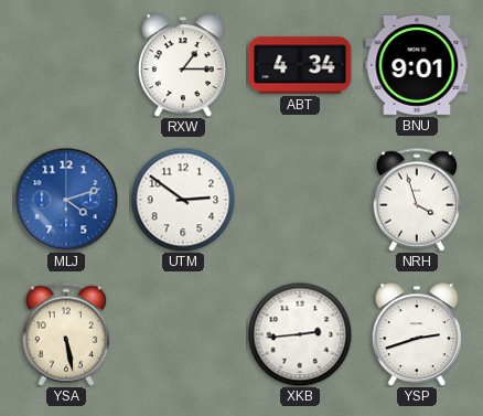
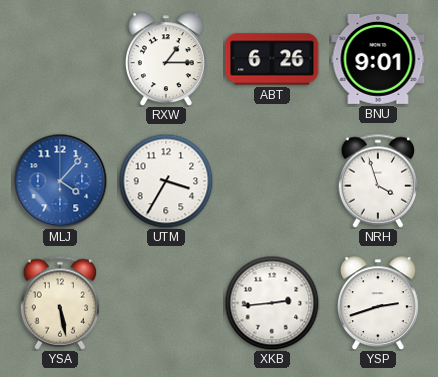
ABT: 4:34 -> 6:26 (272, 59)
MLJ: 4:12 -> 4:07 (60, 181)
UTM: 2:51 -> 3:35 (166, 181)
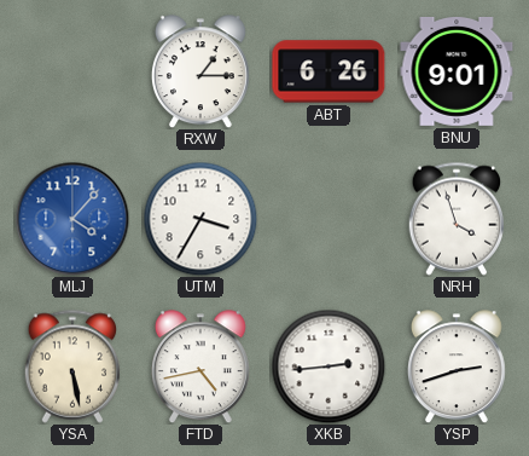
FTD: none -> 4:43 (200, 366)
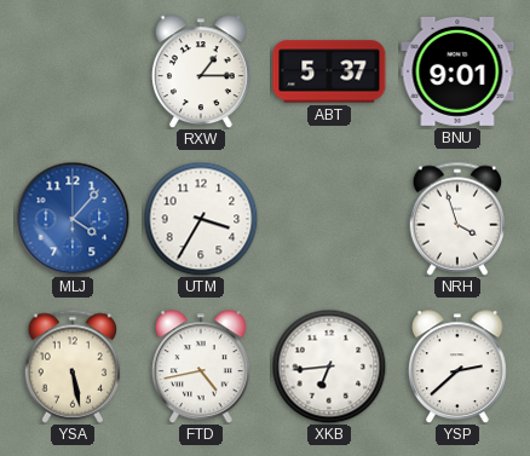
ABT: 6:26 -> 5:37 (329, 71)
XKB: 2:44 -> 6:44 (329, 366)
YSP: 2:42 -> 2:38 (457, 366)
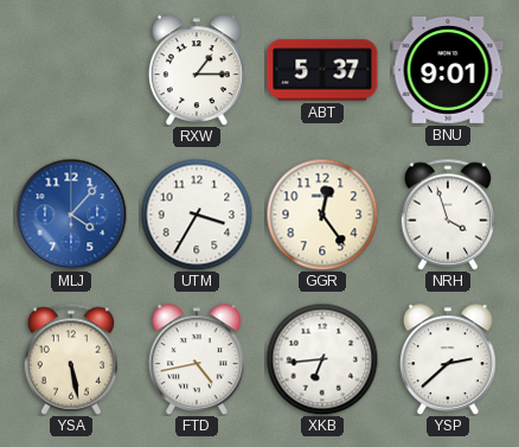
GGR: none -> 12:24 (322, 215)
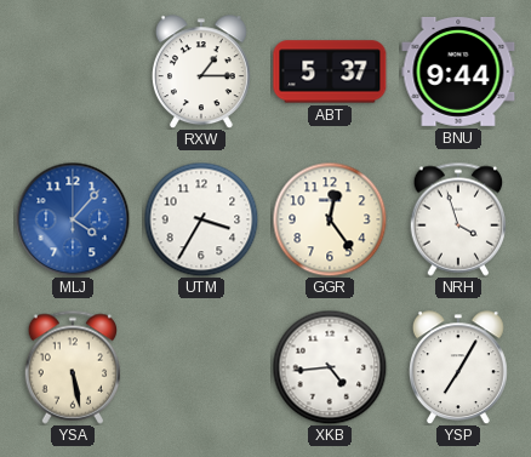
BNU: 9:01 -> 9:44 (458, 72)
FTD: 4:43 -> none (197, 359)
XKB: 6:44 -> 4:44 (330, 367)
YSP: 2:38 -> 7:05 (458, 367)
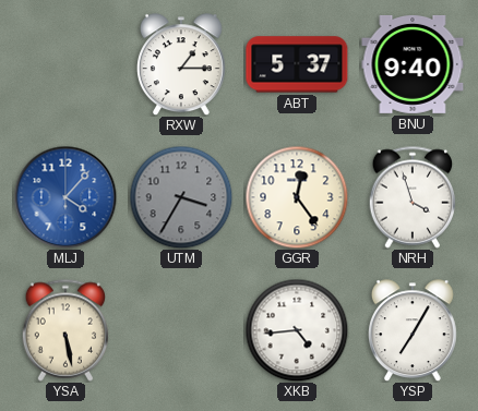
BNU: 9:44 -> 9:40 (413, 64)
UTM dial: white -> grey (181, 197)
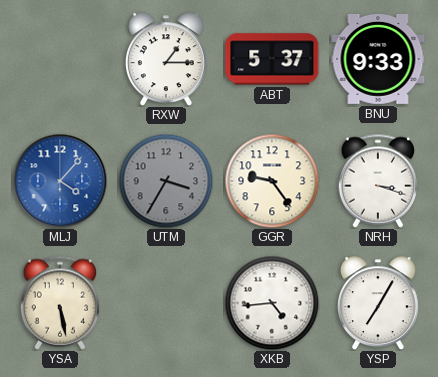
BNU: 9:40 -> 9:33 (378, 59)
GGR: 12:24 -> 9:24 (272, 181)
NRH: 3:57 -> 3:18 (378, 181)
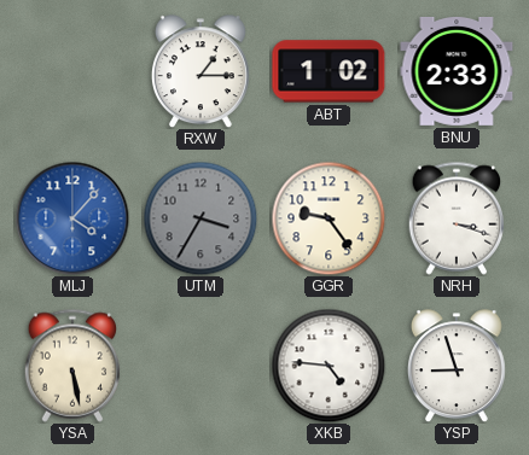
ABT: 5:37 -> 1:02 (329, 71)
BNU: 9:33 -> 2:33 (457, 71)
XKB: 4:44 -> 4:46 (329, 366)
YSP: 7:05 -> 8:57 (457, 366)
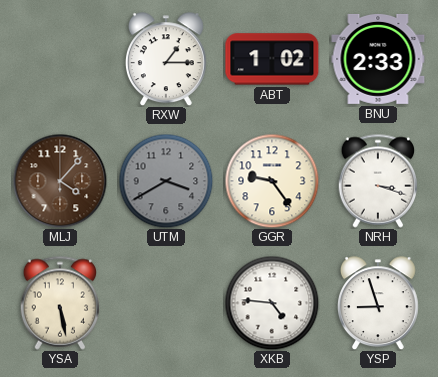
MLJ dial: blue -> brown (60, 181)
UTM: 3:35 -> 3:40 (166, 181)
